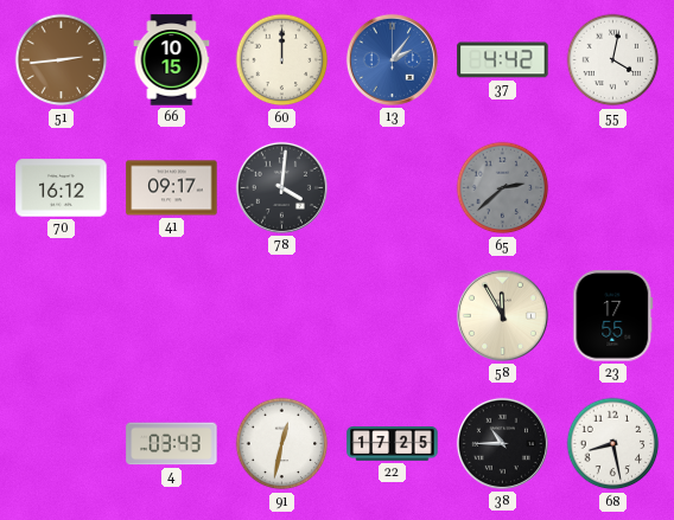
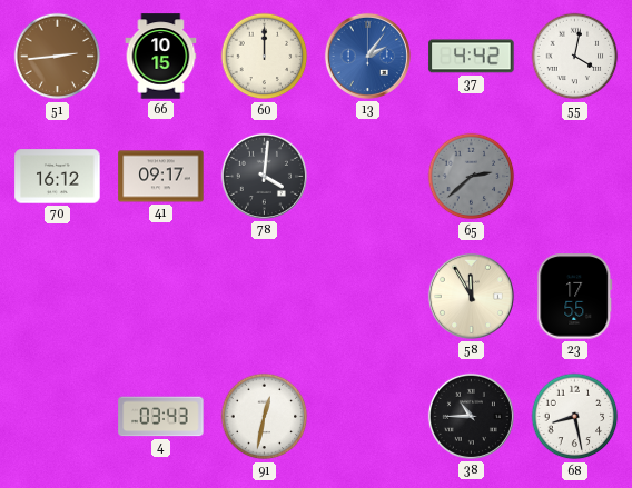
22: 17:25 -> none (393, 444)
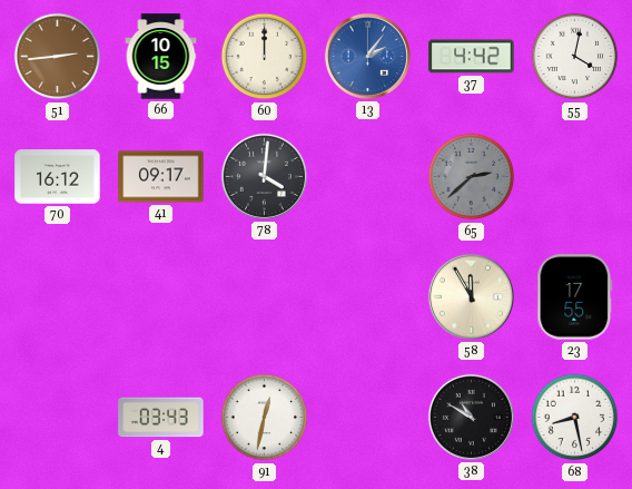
38: 10:45 -> 10:50 (471, 417)
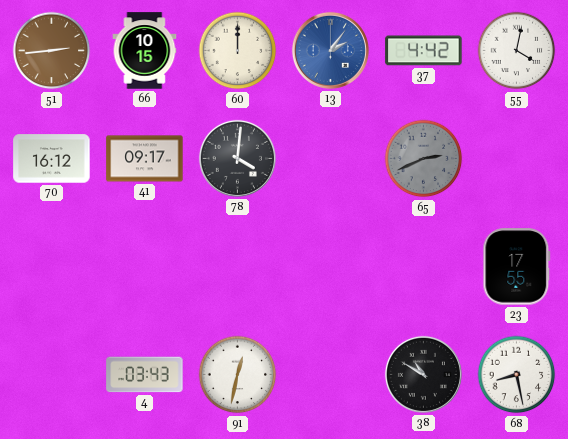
65: 2:38 -> 2:41 (424, 159)
58: 11:55 -> none (471, 296)
